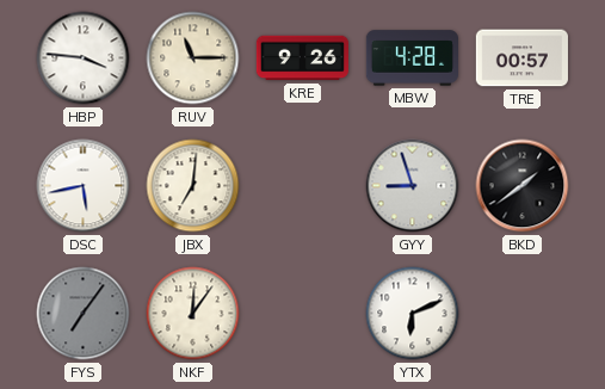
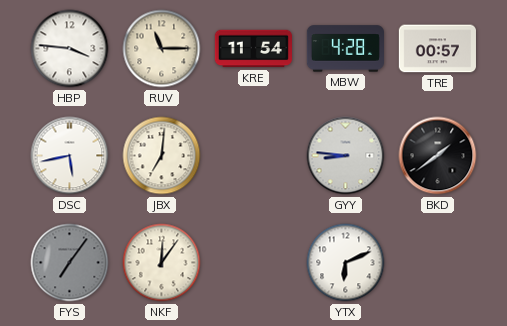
KRE: 9:26 -> 11:54 (253, 49)
GYY: 8:57 -> 8:46 (346, 156)
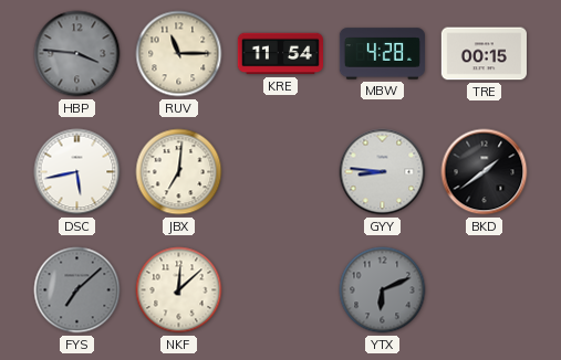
HBP dial: white -> grey (77, 54)
TRE: 00:57 -> 00:15 (484, 54)
FYS: 7:06 -> 7:08 (77, 290)
NKF: 12:06 -> 12:08 (179, 290)
YTX dial: white -> grey (383, 290)
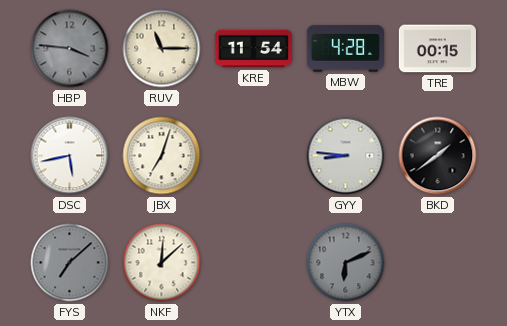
JBX: 7:01 -> 7:03 (162, 156)
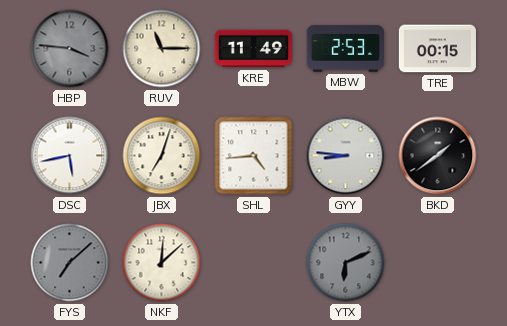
KRE: 11:54 -> 11:49 (253, 49)
MBW: 4:28 -> 2:53 (345, 49)
SHL: none -> 4:44 (254, 156)
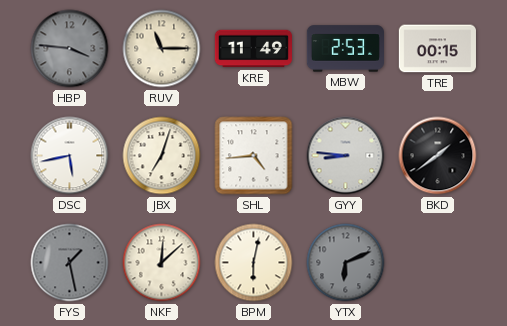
FYS: 7:08 -> 1:28 (70, 263)
BPM: none -> 6:02 (254, 263)
